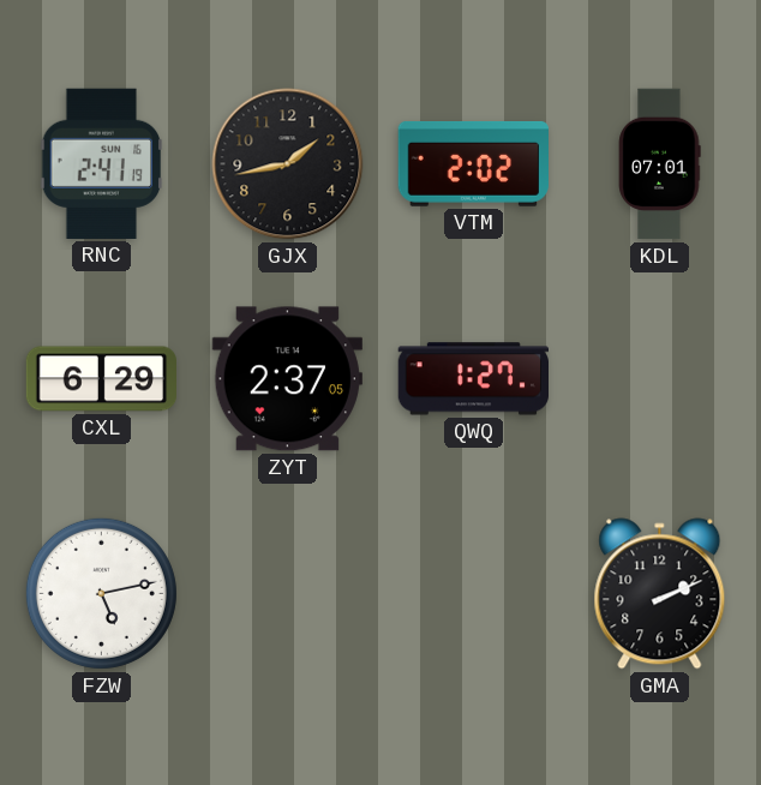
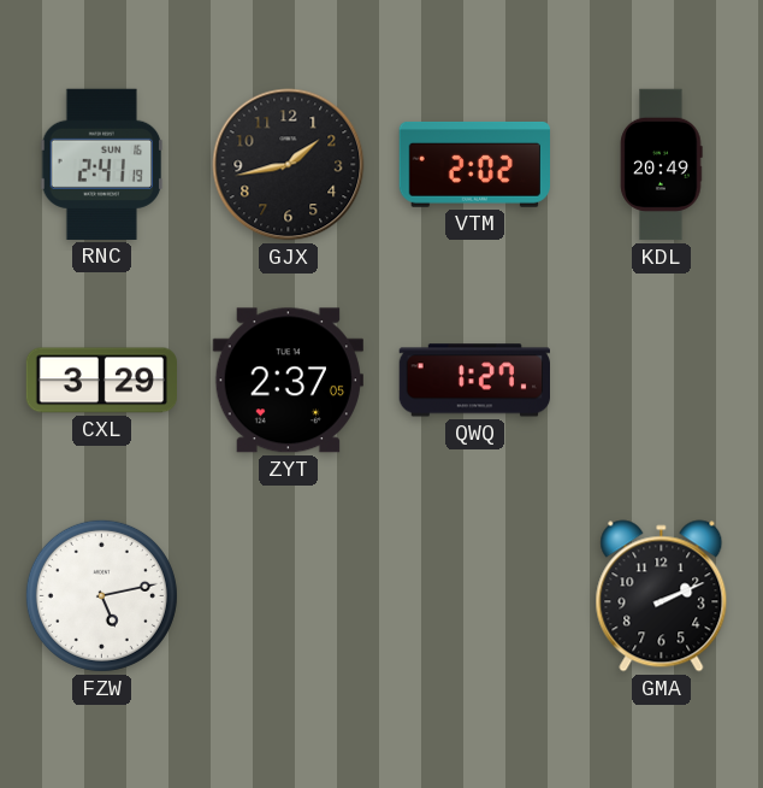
KDL: 07:01 -> 20:49 (662, 165)
CXL: 6:29 -> 3:29 (102, 381)
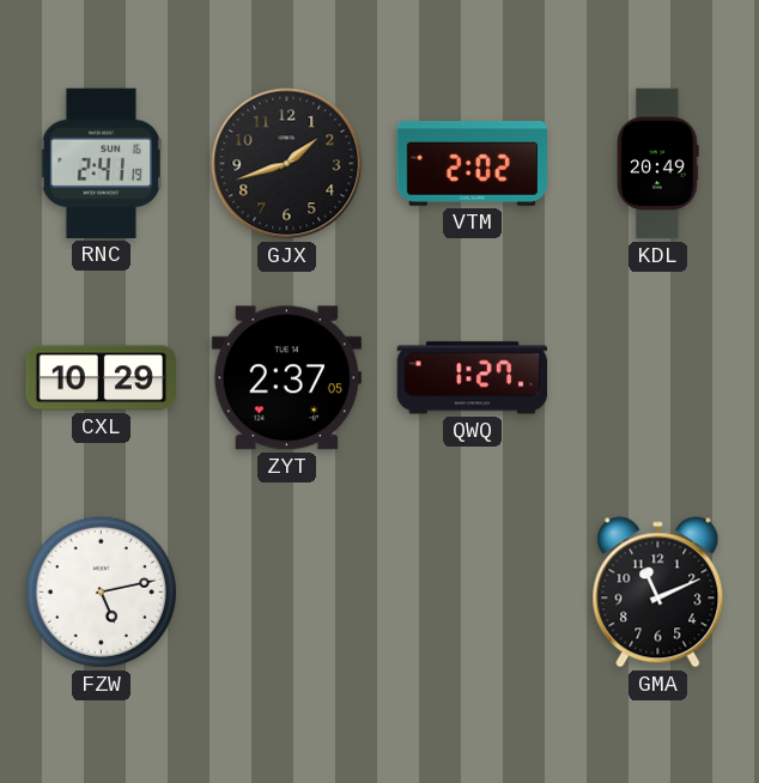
GJX: 1:43 -> 1:42 (287, 164)
CXL: 3:29 -> 10:29 (102, 378)
GMA: 2:11 -> 11:11 (658, 593)
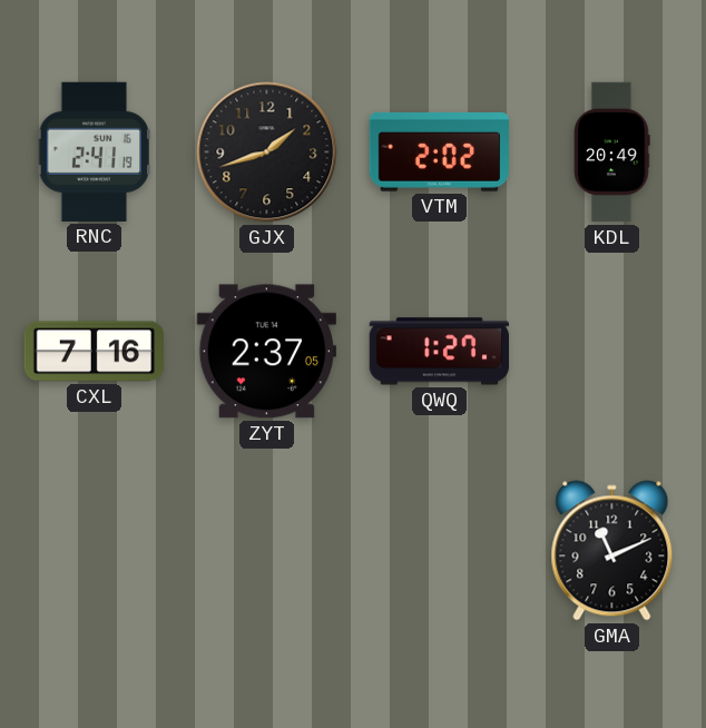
CXL: 10:29 -> 7:16 (95, 352)
FZW: 5:13 -> none (101, 591)
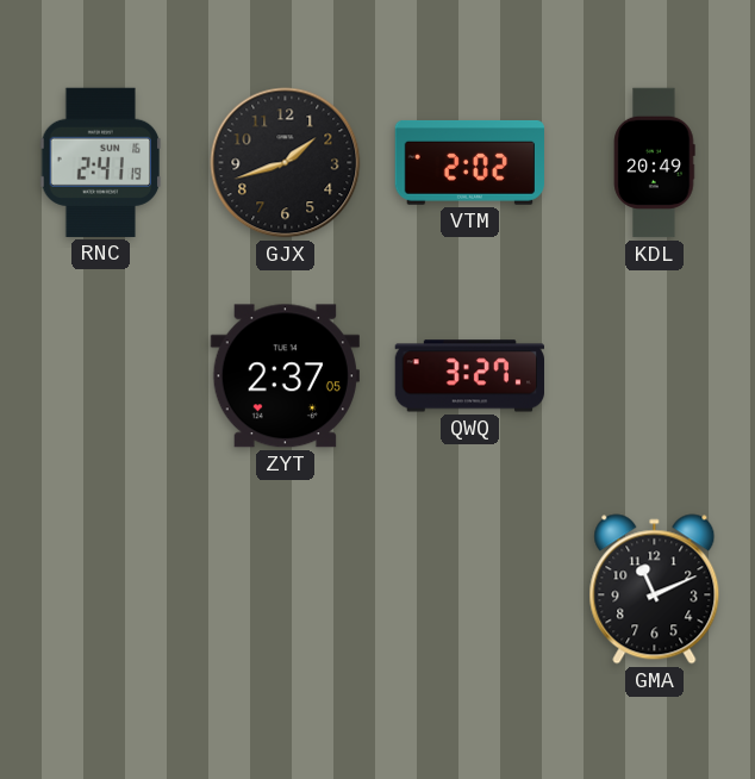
CXL: 7:16 -> none (95, 352)
QWQ: 1:27 -> 3:27 (469, 376)
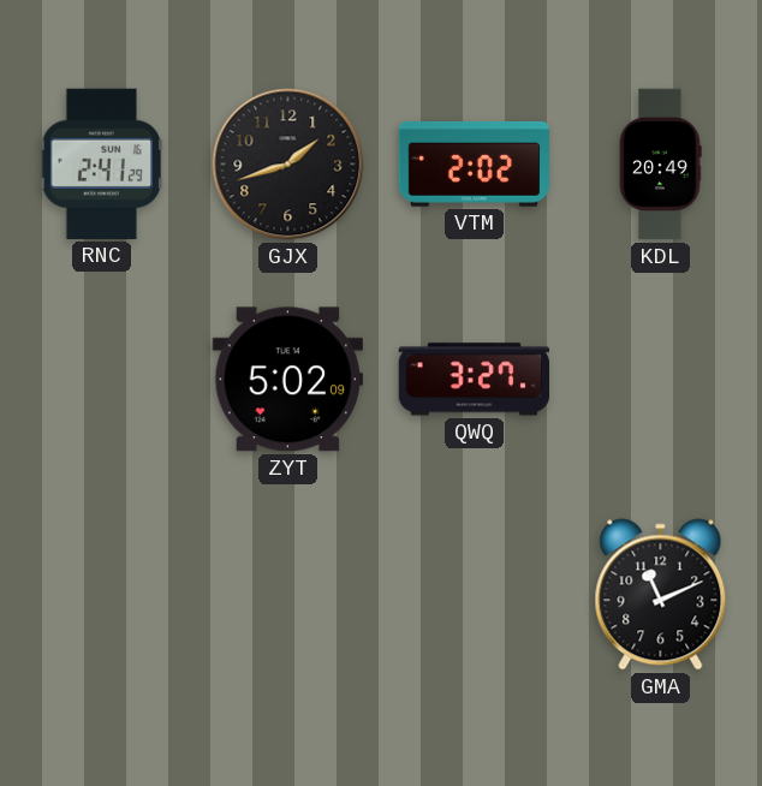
RNC: 2:41:19 -> 2:41:29 (102, 163)
ZYT: 2:37 -> 5:02 (287, 380)
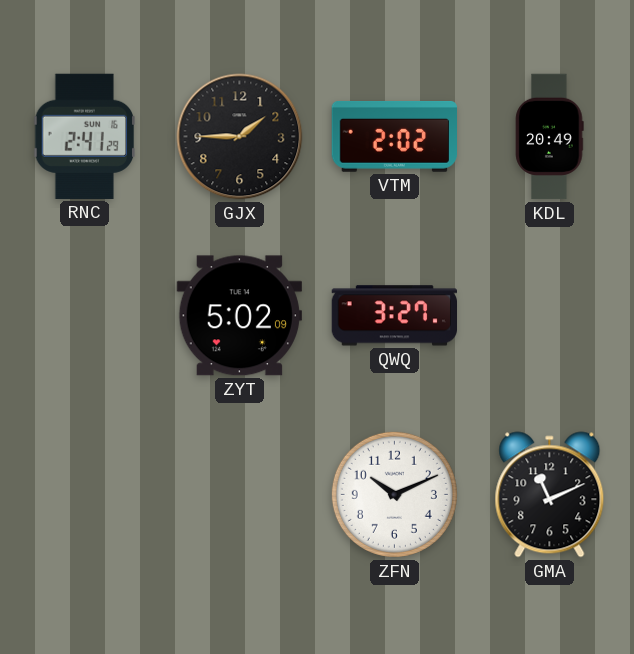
GJX: 1:42 -> 1:45 (240, 137)
ZFN: none -> 10:11 (394, 494)
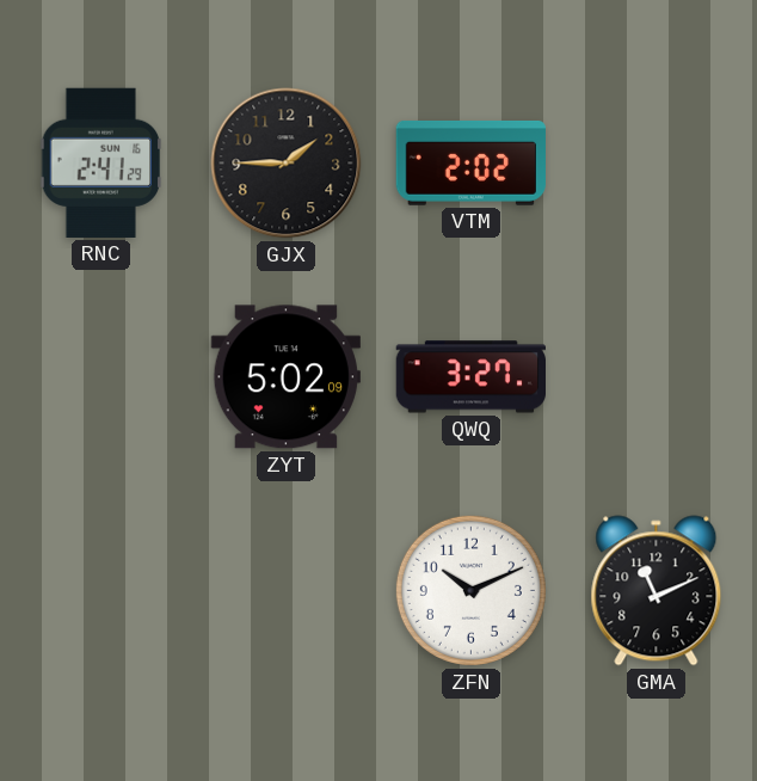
KDL: 20:49 -> none (550, 137)
